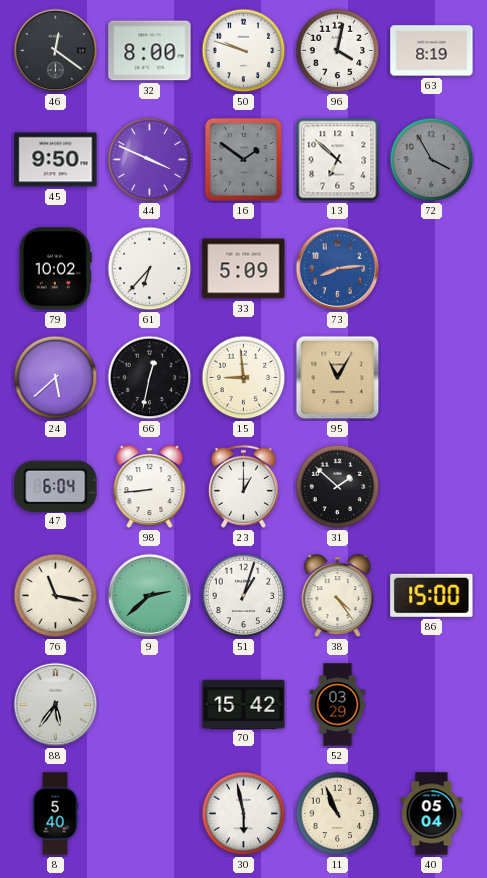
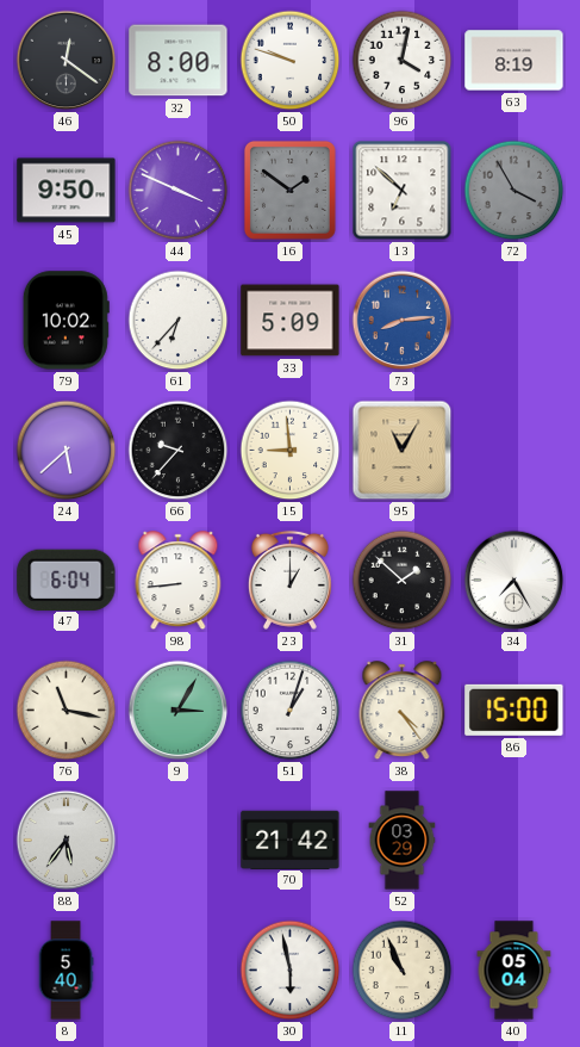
66: 12:32 -> 9:37 (179, 451)
34: none -> 7:25 (514, 581)
9: 2:38 -> 3:05 (179, 711)
70: 15:42 -> 21:42 (291, 840)
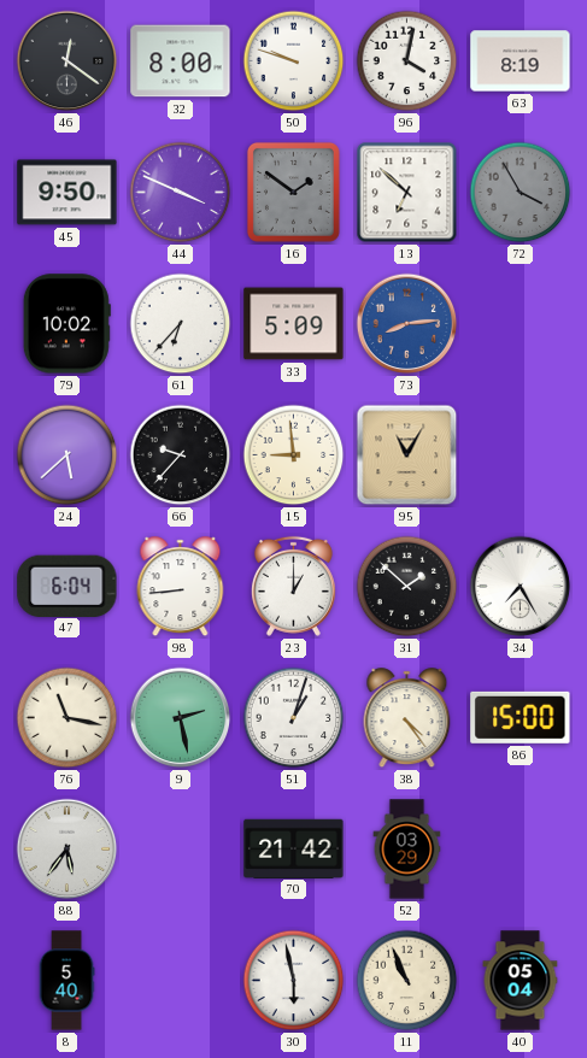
9: 3:05 -> 2:28 (181, 718)
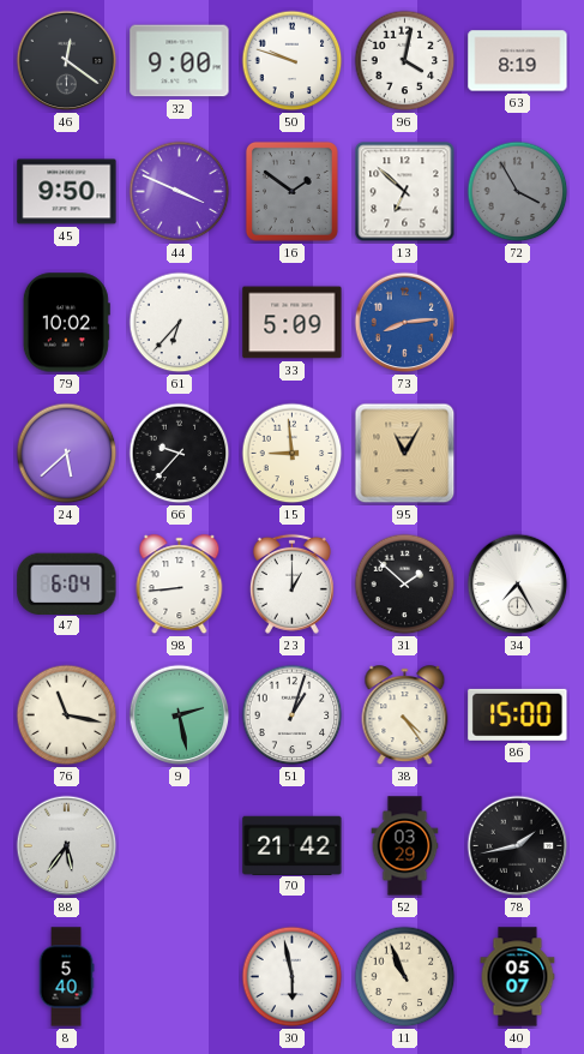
32: 8:00 -> 9:00 (180, 61)
78: none -> 1:43 (518, 846)
40: 05:04 -> 05:07 (518, 977)
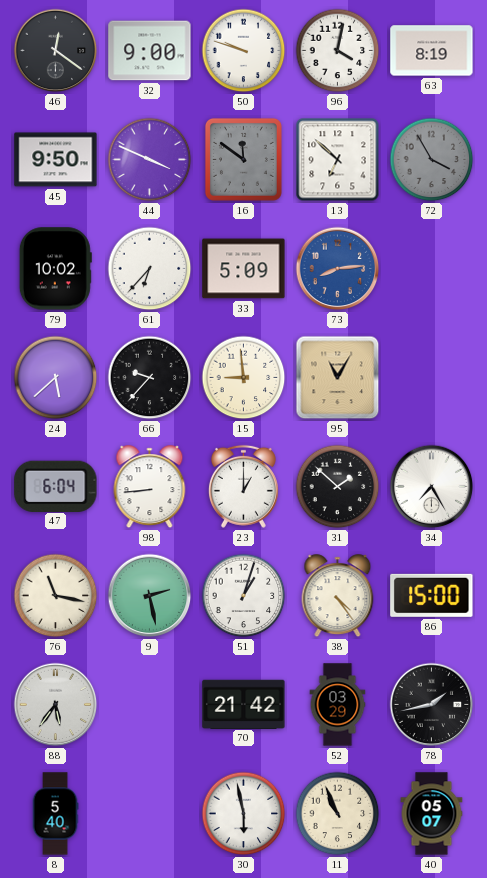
16: 1:51 -> 11:51 (243, 159)
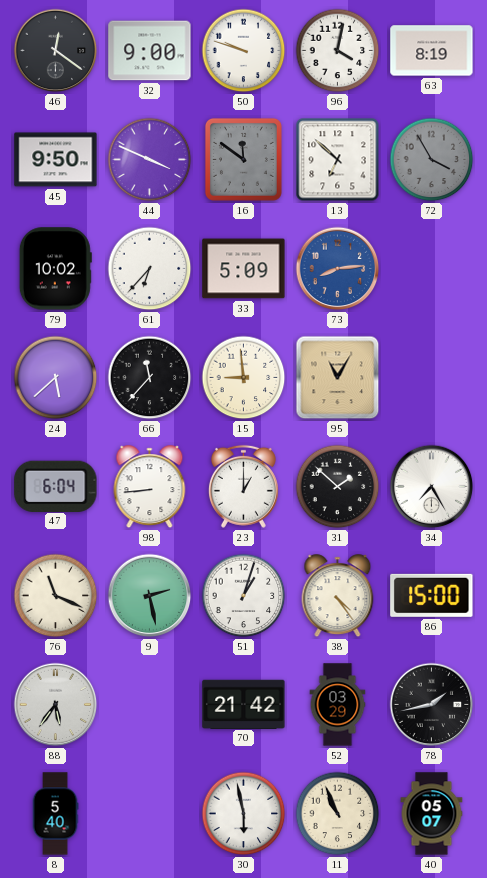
66: 9:37 -> 11:37 (150, 378)
76: 11:17 -> 11:19 (56, 596)
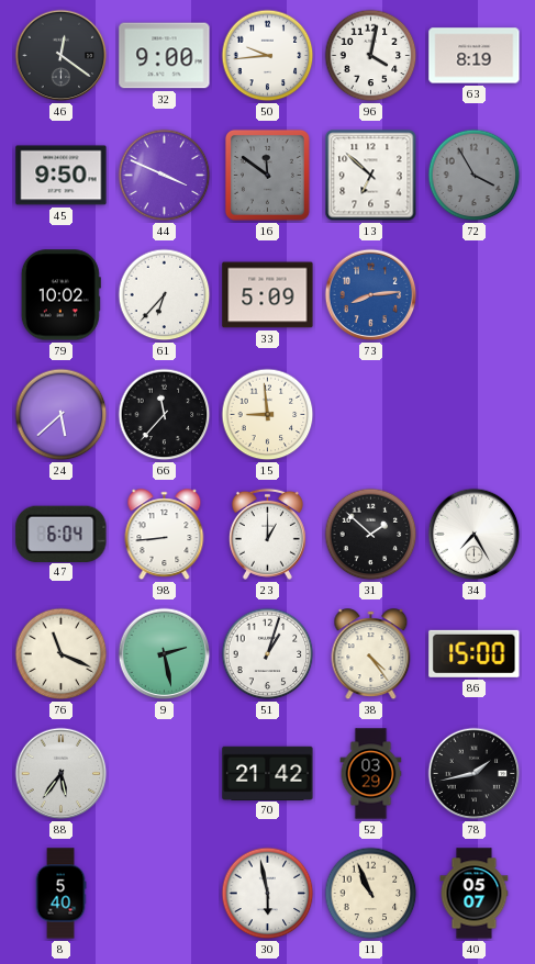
50: 9:48 -> 9:44 (268, 56)
95: 11:05 -> none (338, 378)
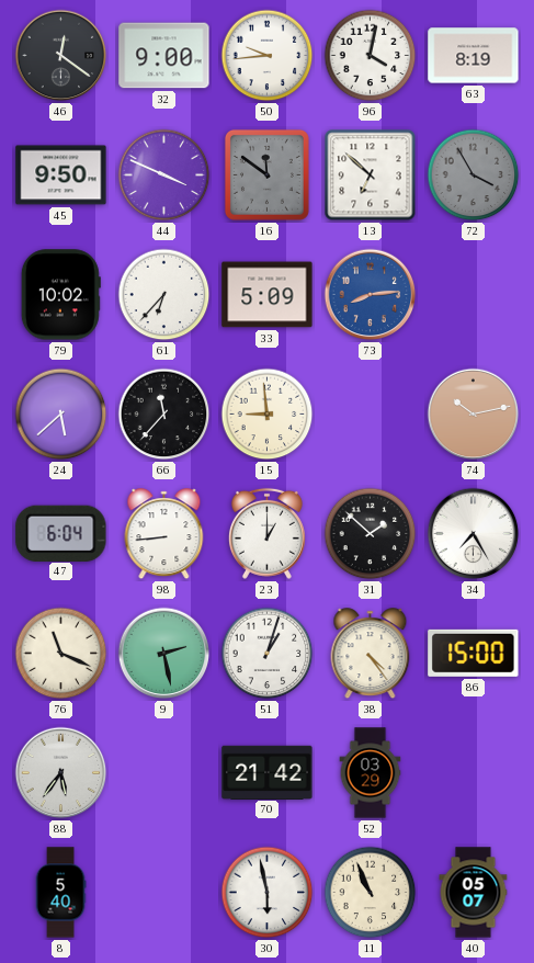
74: none -> 10:13 (474, 415)
78: 1:43 -> none (475, 774)
